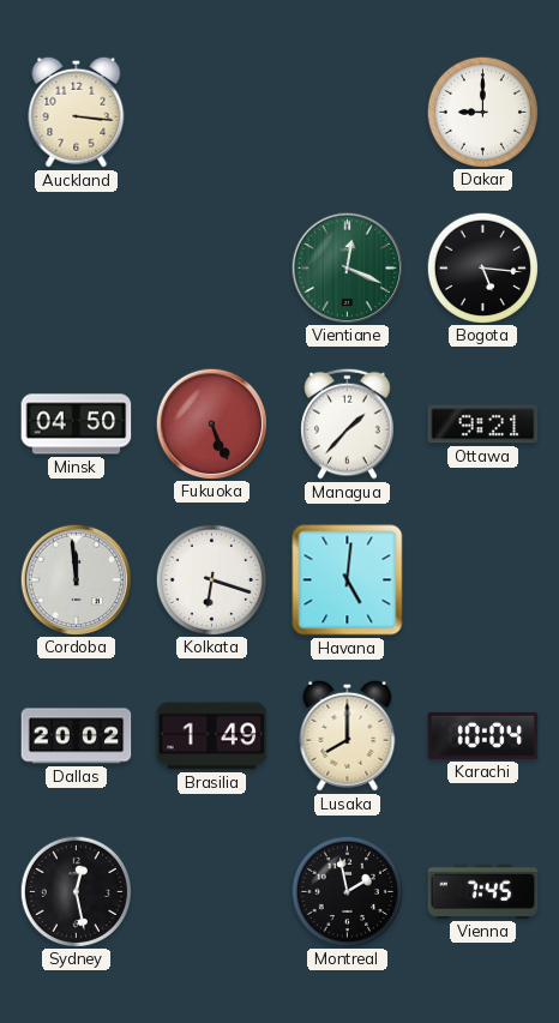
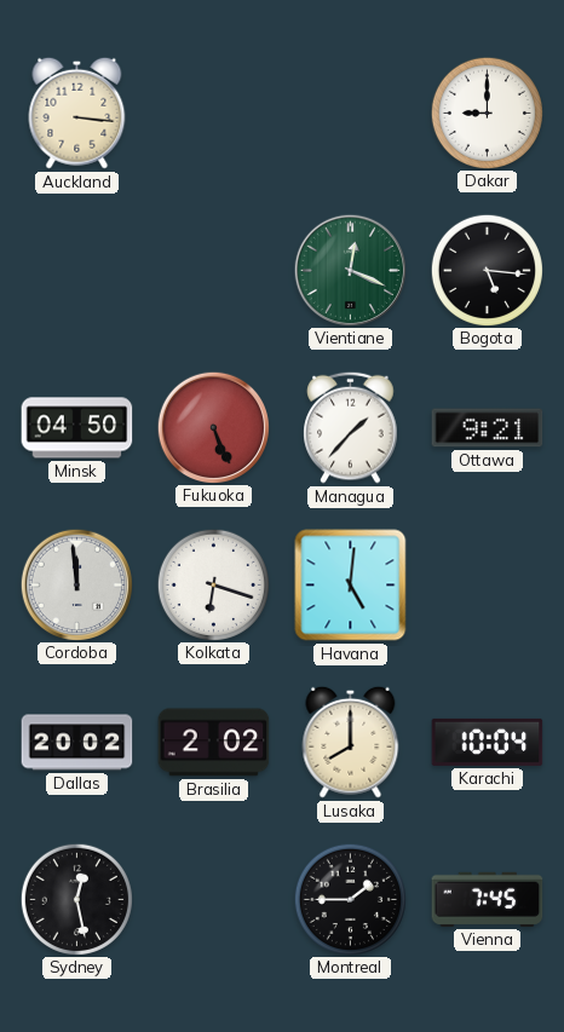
Brasilia: 1:49 -> 2:02 (214, 743)
Montreal: 1:58 -> 1:45 (350, 899)
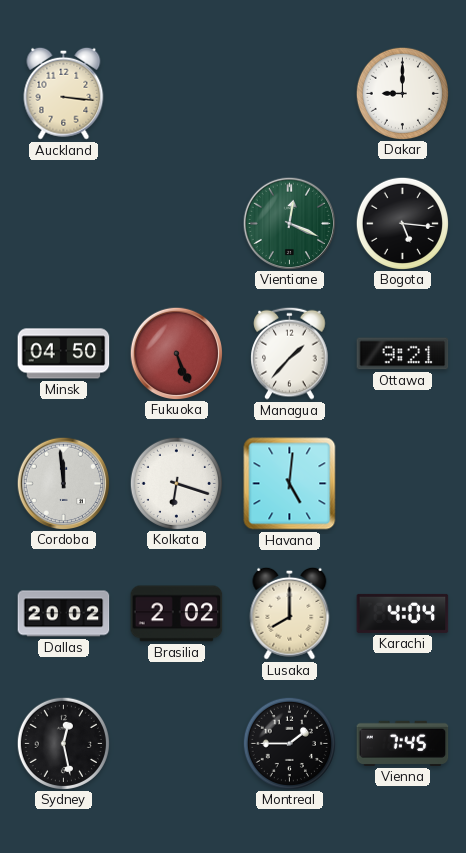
Karachi: 10:04 -> 4:04 (403, 613)
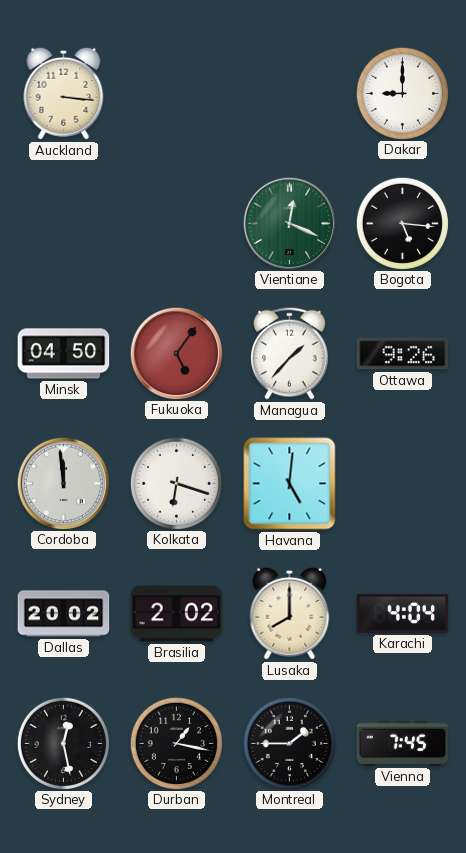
Fukuoka: 5:26 -> 5:06 (176, 353)
Ottawa: 9:21 -> 9:26 (403, 354)
Durban: none -> 1:17 (176, 743)
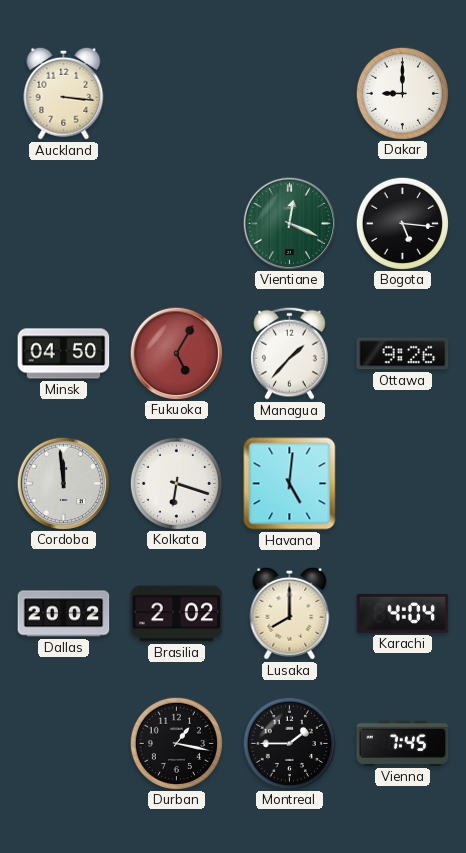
Fukuoka: 5:06 -> 5:05 (176, 353)
Sydney: 12:28 -> none (63, 743)
